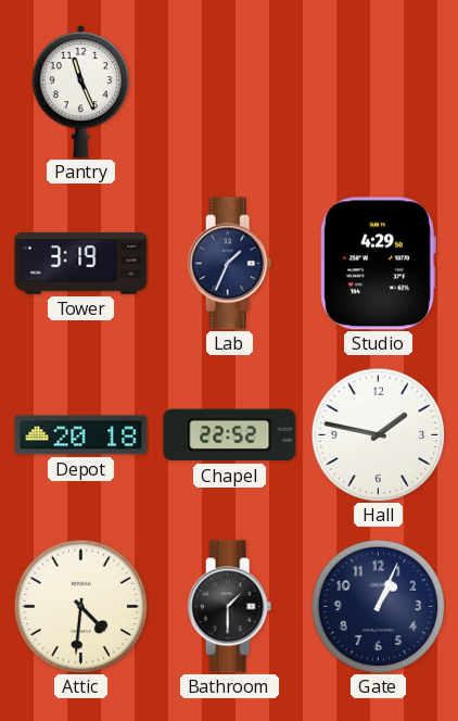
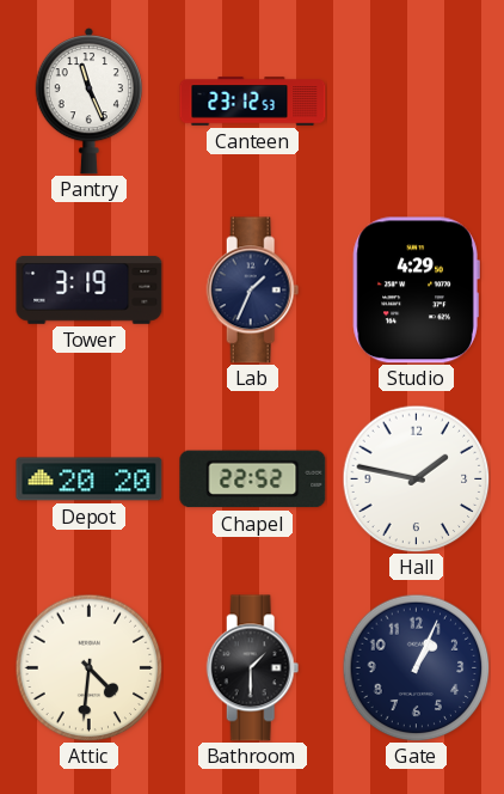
Canteen: none -> 23:12 (253, 102)
Depot: 20:18 -> 20:20 (90, 480)
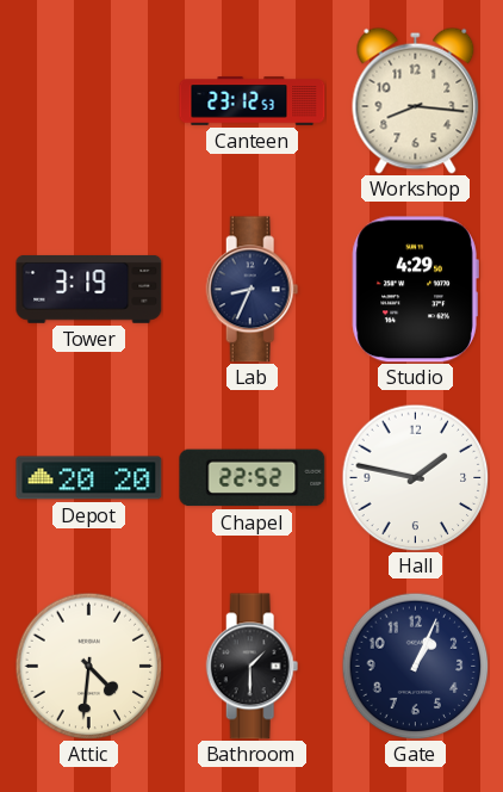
Pantry: 11:26 -> none (88, 102)
Workshop: none -> 8:16 (416, 100)
Lab: 1:34 -> 8:34 (253, 290)
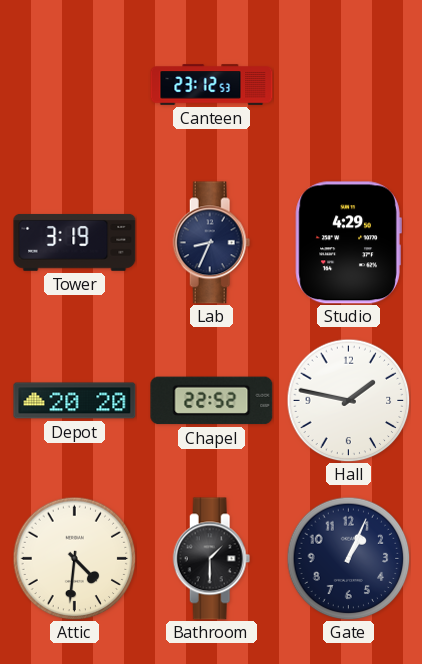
Workshop: 8:16 -> none (416, 100)
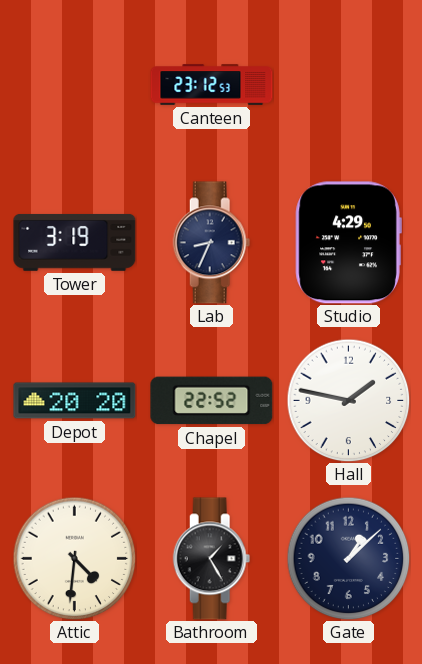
Bathroom: 1:30 -> 1:25 (212, 559)
Gate: 1:04 -> 1:08 (348, 558)
